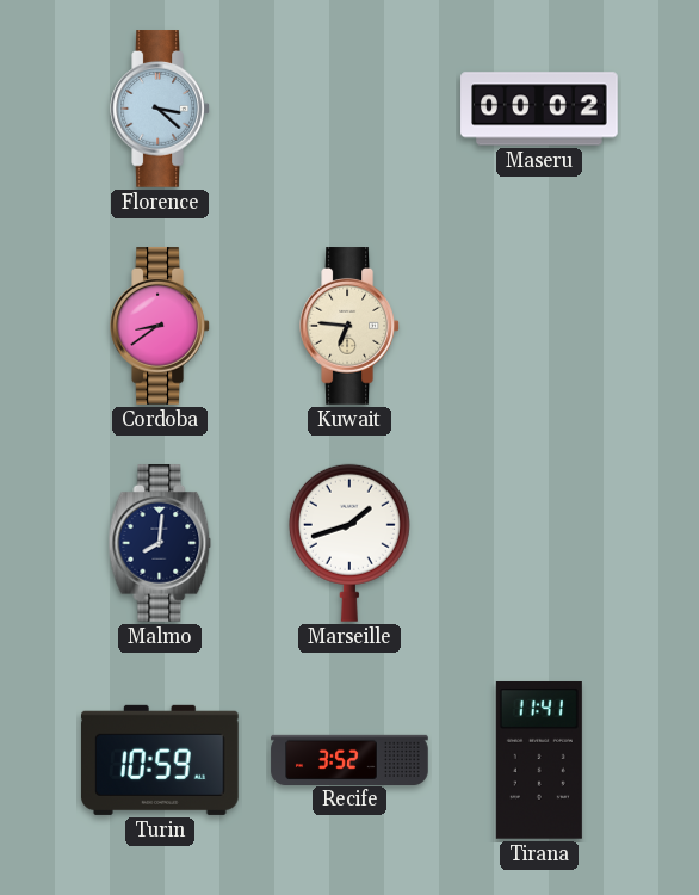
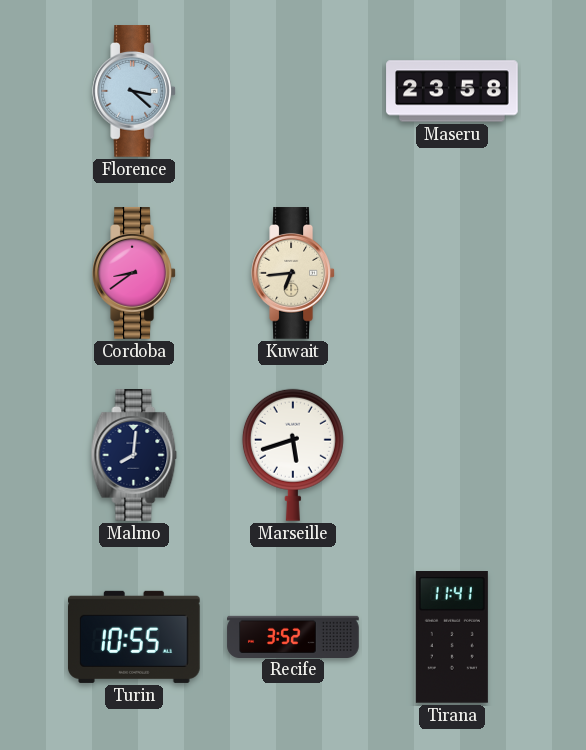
Maseru: 00:02 -> 23:58 (452, 91)
Kuwait: 6:46 -> 6:44 (293, 273)
Marseille: 1:42 -> 5:42 (293, 455)
Turin: 10:59 -> 10:55 (135, 637)
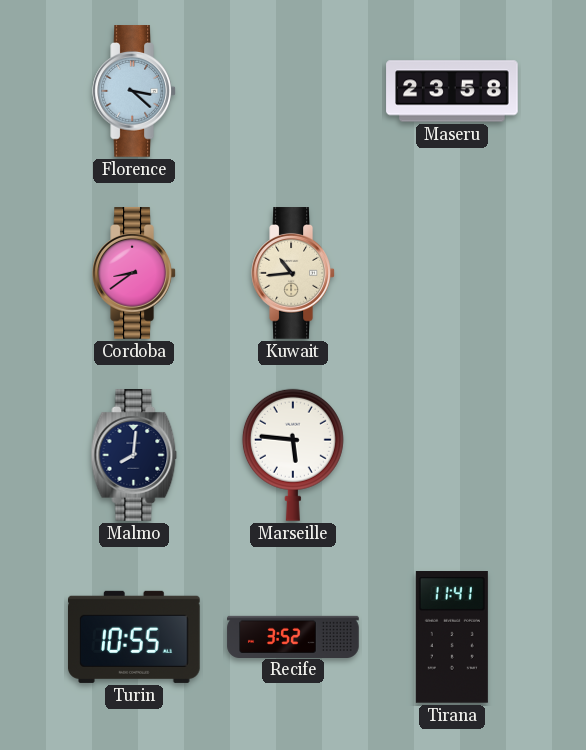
Kuwait: 6:44 -> 10:44 (293, 273)
Marseille: 5:42 -> 5:46 (293, 455)
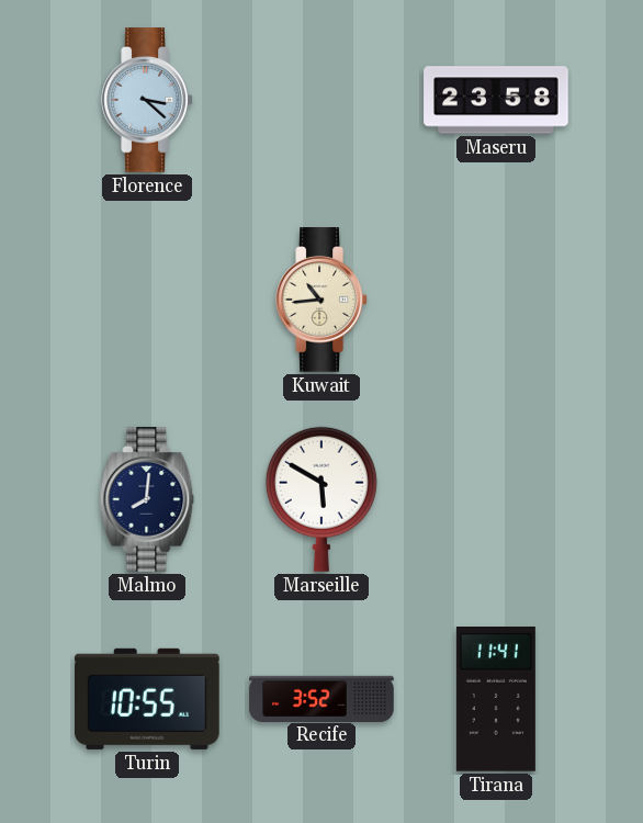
Cordoba: 8:39 -> none (134, 273)
Marseille: 5:46 -> 5:50 (321, 499)
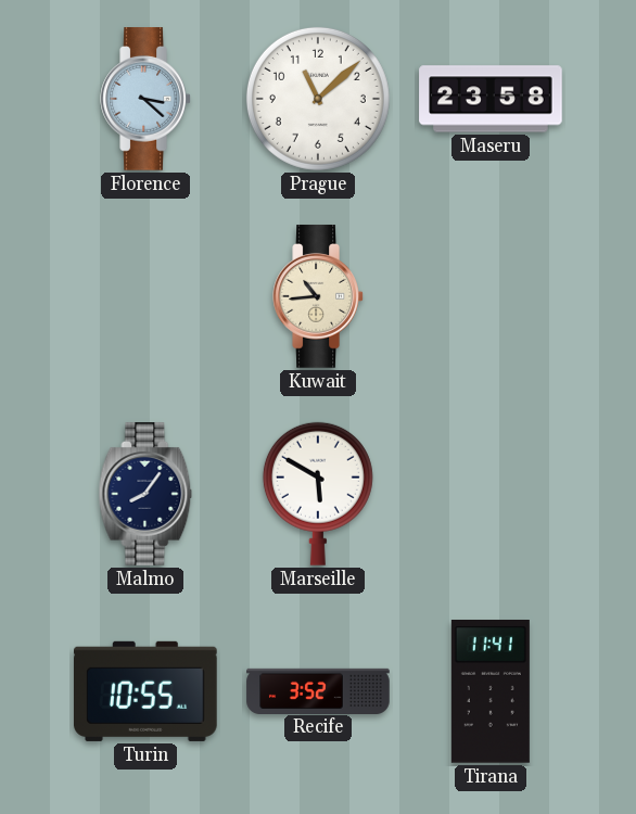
Prague: none -> 11:08 (318, 99)
Malmo: 8:01 -> 8:06 (145, 494)
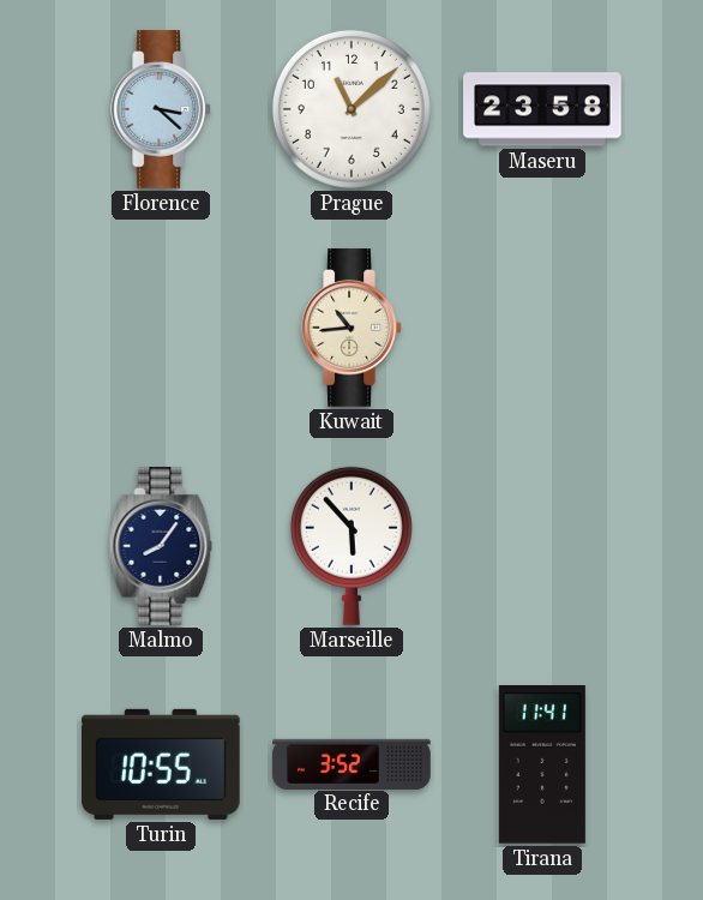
Marseille: 5:50 -> 5:53 (351, 546)
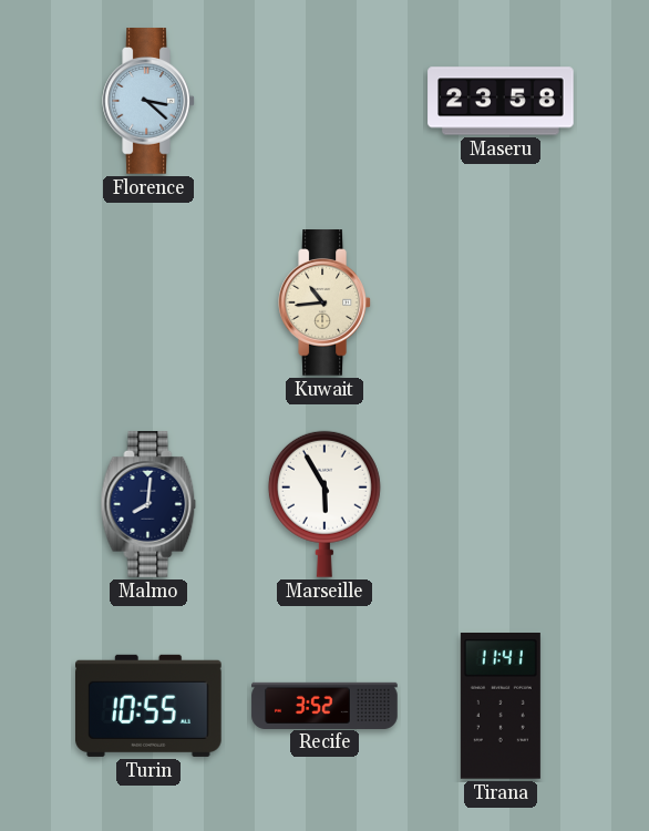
Prague: 11:08 -> none (351, 109)
Malmo: 8:06 -> 8:01 (148, 504)
Marseille: 5:53 -> 5:55 (324, 504)
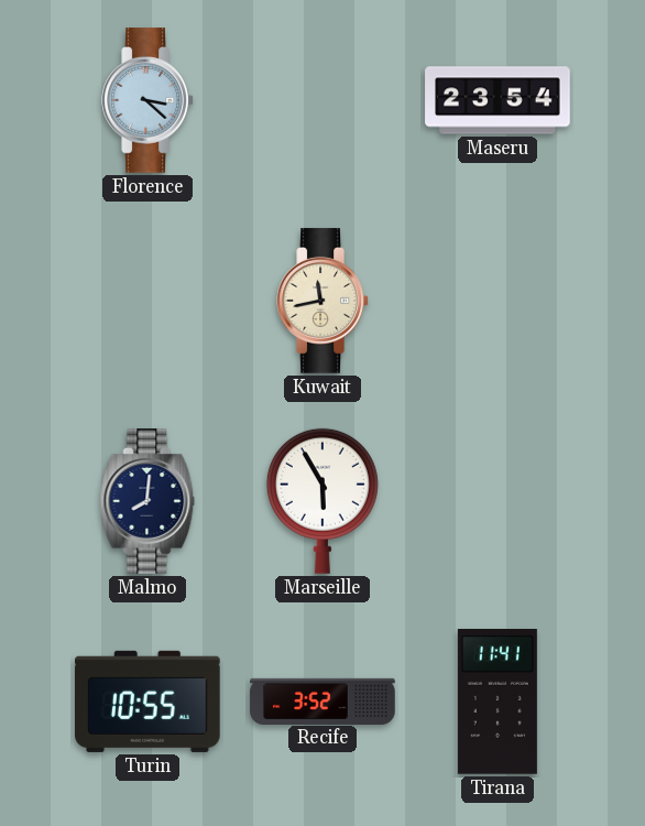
Maseru: 23:58 -> 23:54 (498, 100)
Kuwait: 10:44 -> 11:43 (322, 301)
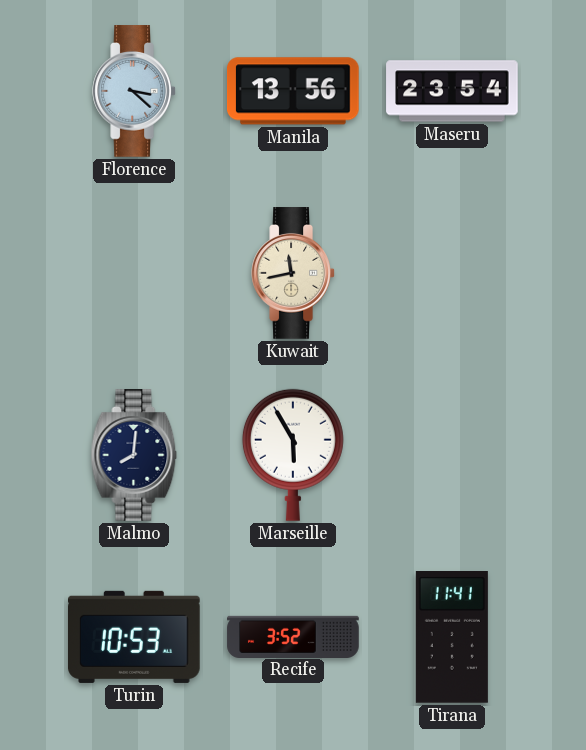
Manila: none -> 13:56 (294, 91)
Turin: 10:55 -> 10:53 (135, 637)
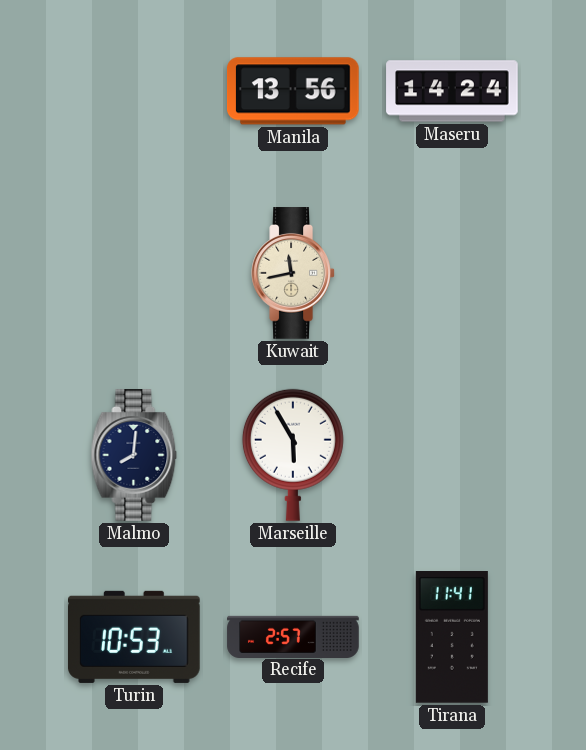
Florence: 3:22 -> none (134, 91)
Maseru: 23:54 -> 14:24 (452, 91)
Recife: 3:52 -> 2:57 (293, 636)
